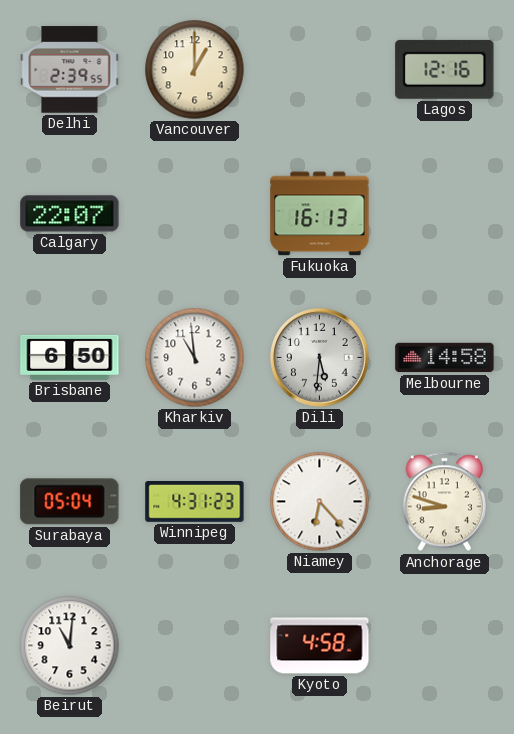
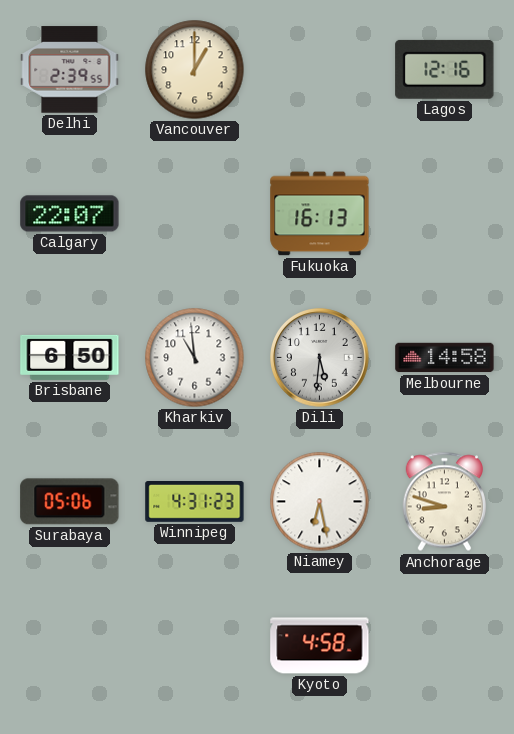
Surabaya: 05:04 -> 05:06 (70, 502)
Niamey: 6:23 -> 6:28 (320, 502)
Beirut: 11:01 -> none (70, 646)
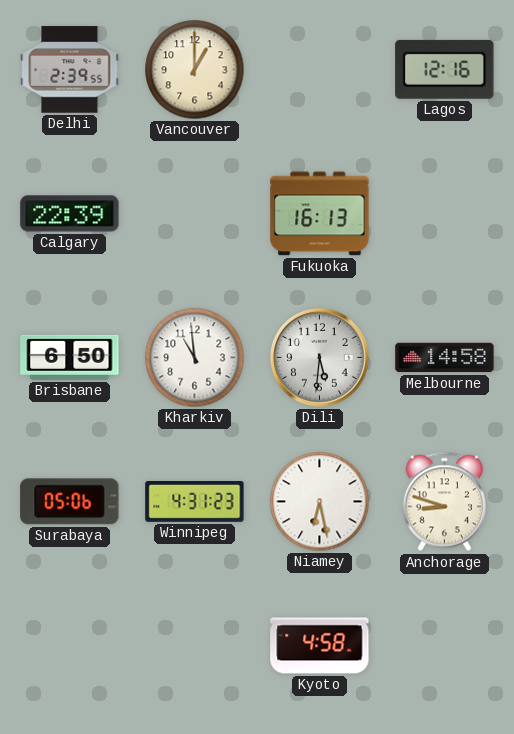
Calgary: 22:07 -> 22:39 (70, 214)
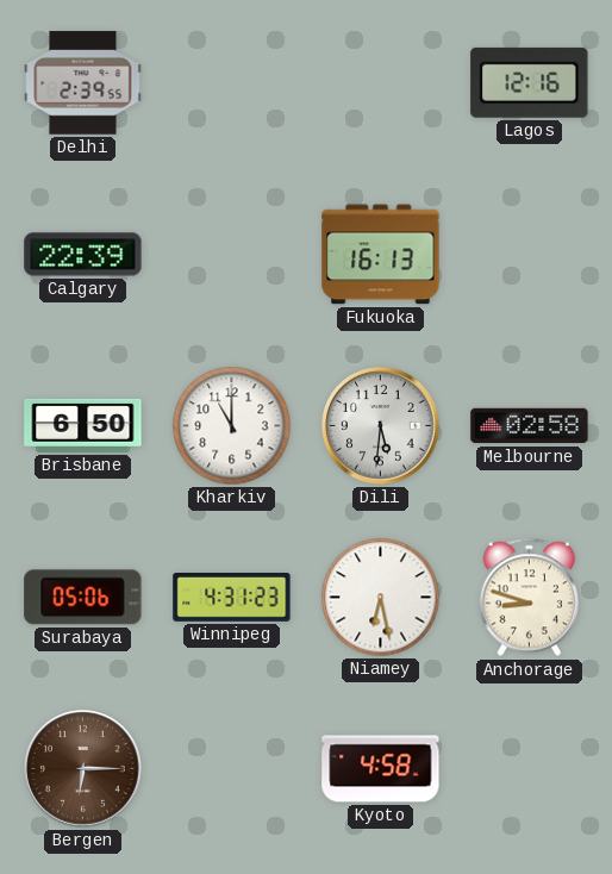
Vancouver: 1:00 -> none (195, 70)
Kharkiv: 10:59 -> 11:00 (232, 426)
Melbourne: 14:58 -> 02:58 (530, 426)
Bergen: none -> 6:15 (83, 769)
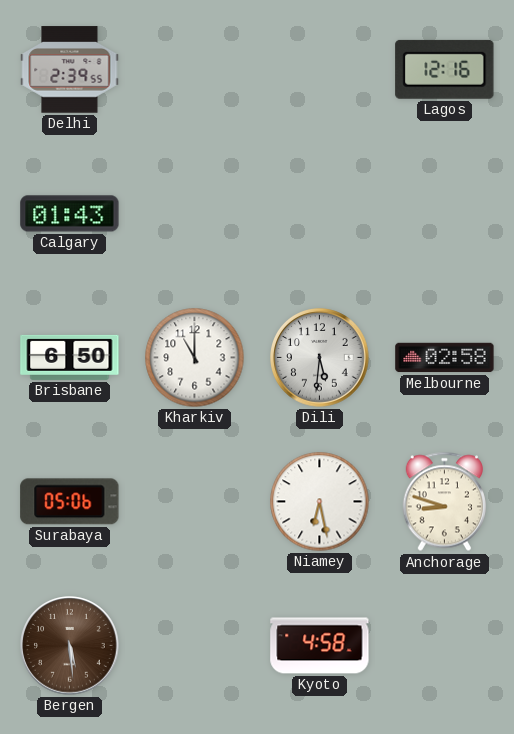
Calgary: 22:39 -> 01:43 (70, 214)
Fukuoka: 16:13 -> none (381, 255)
Winnipeg: 4:31 -> none (232, 598)
Bergen: 6:15 -> 5:29 (70, 646)
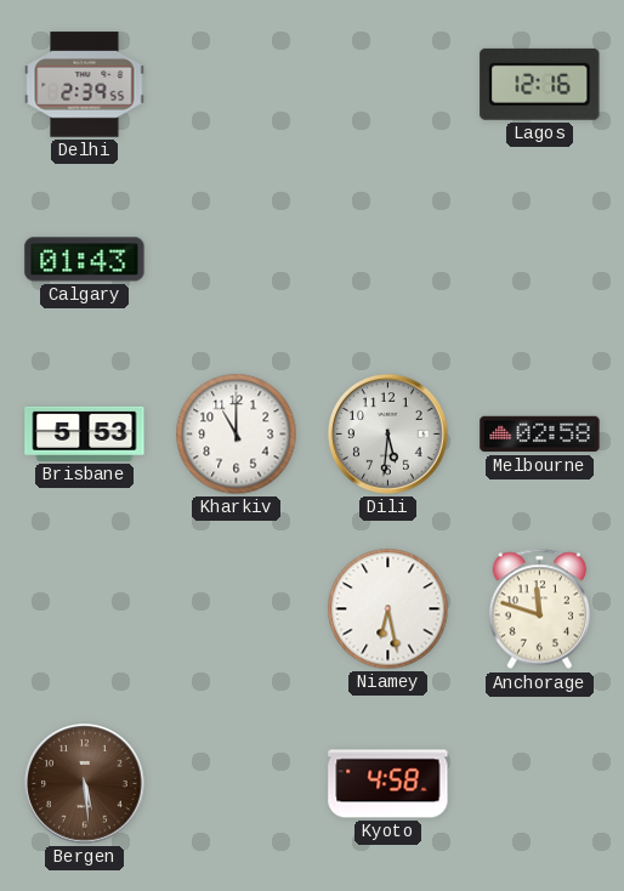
Brisbane: 6:50 -> 5:53 (85, 433)
Surabaya: 05:06 -> none (70, 502)
Anchorage: 8:48 -> 11:48 (539, 609)
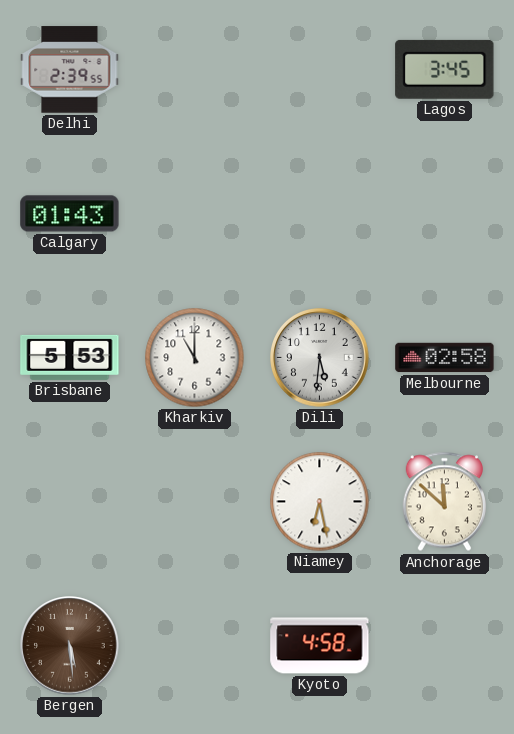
Lagos: 12:16 -> 3:45 (445, 69)
Anchorage: 11:48 -> 11:52 (444, 502)
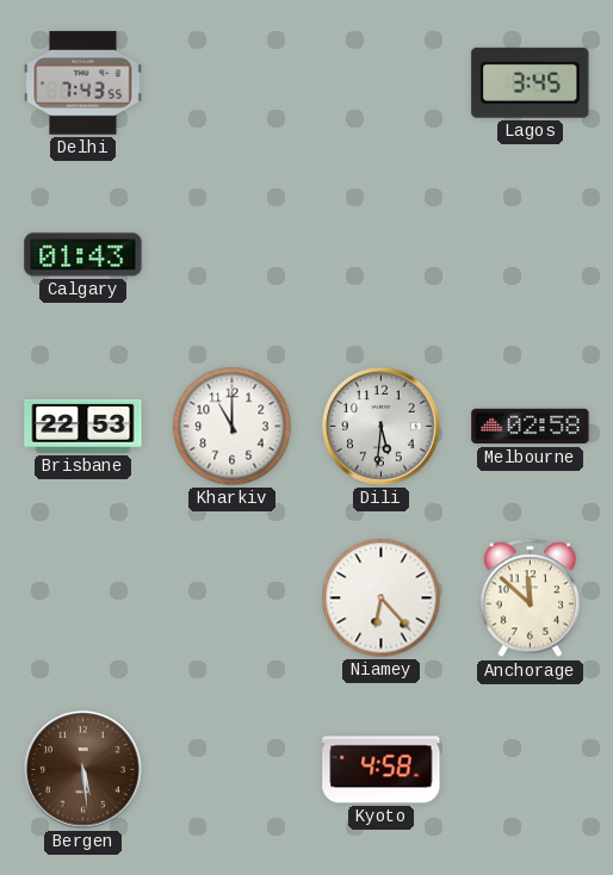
Delhi: 2:39 -> 7:43 (83, 83)
Brisbane: 5:53 -> 22:53 (83, 426)
Niamey: 6:28 -> 6:23 (382, 598)
